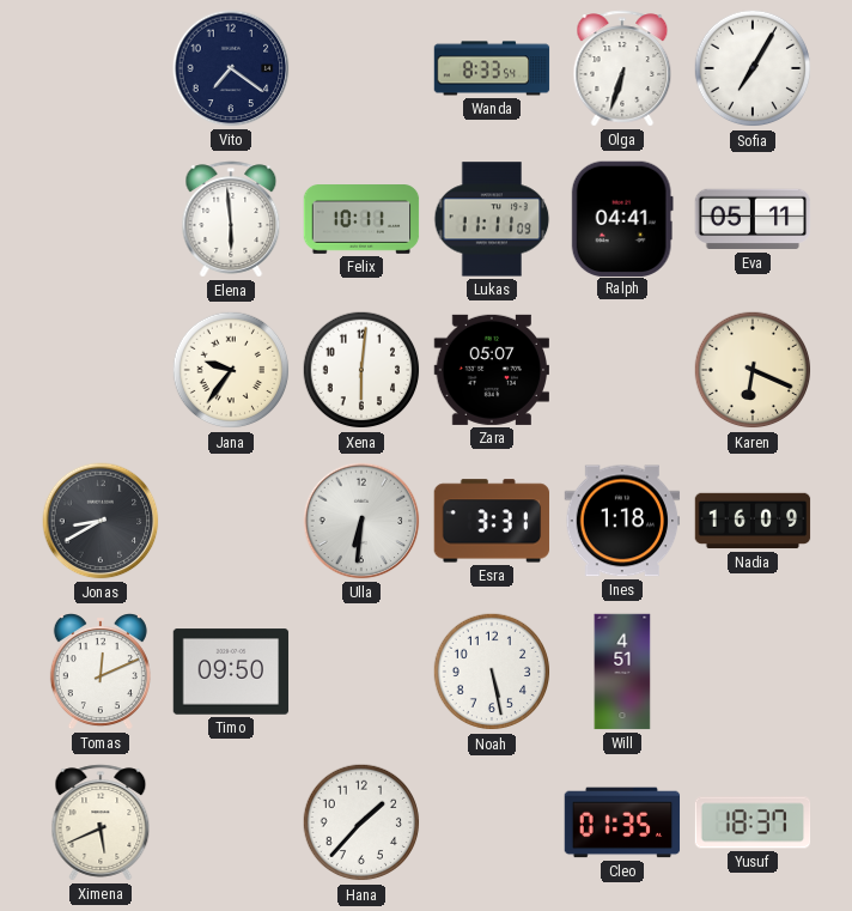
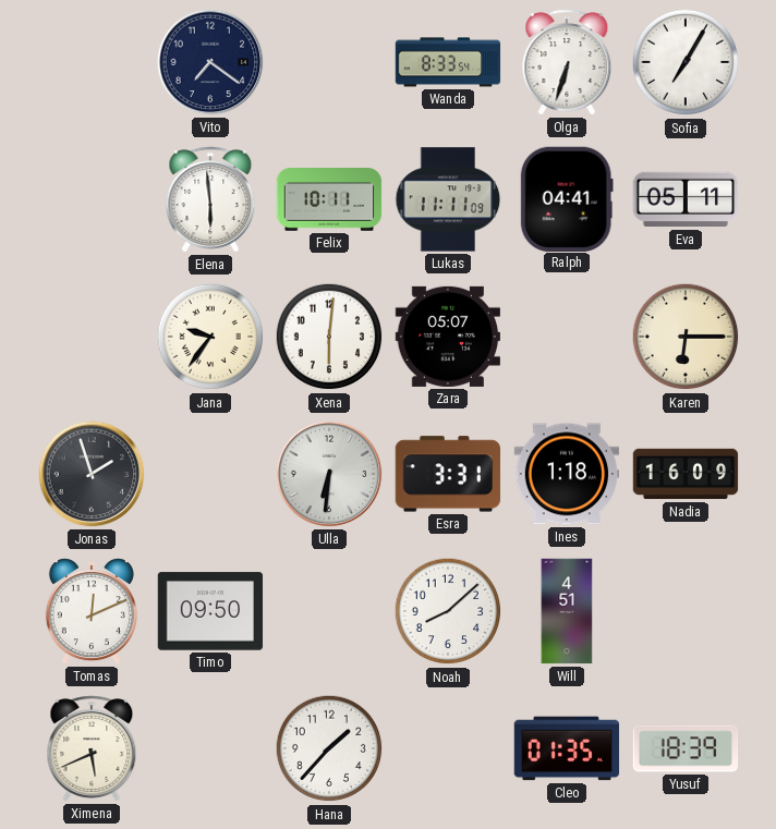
Karen: 6:19 -> 6:15 (686, 337)
Jonas: 8:40 -> 1:57 (92, 474)
Noah: 5:28 -> 8:08 (448, 611)
Yusuf: 18:37 -> 18:39 (686, 748)
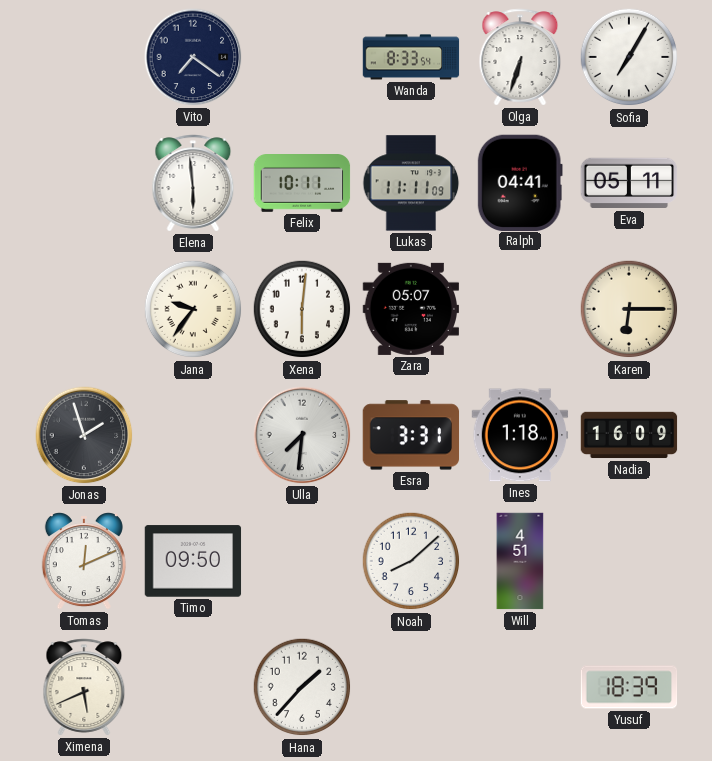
Ulla: 6:31 -> 7:31 (302, 435)
Cleo: 01:35 -> none (567, 748)
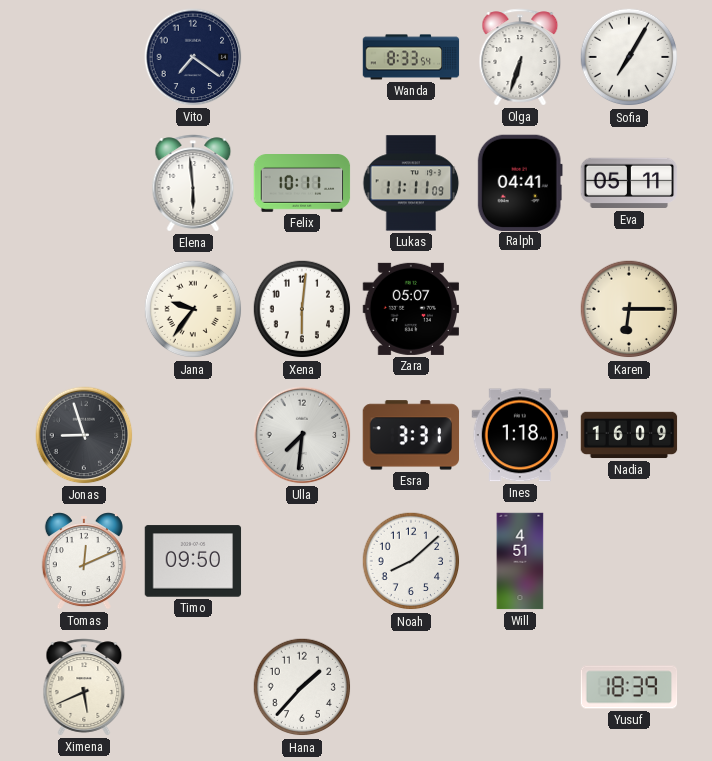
Jonas: 1:57 -> 8:57 (84, 435)
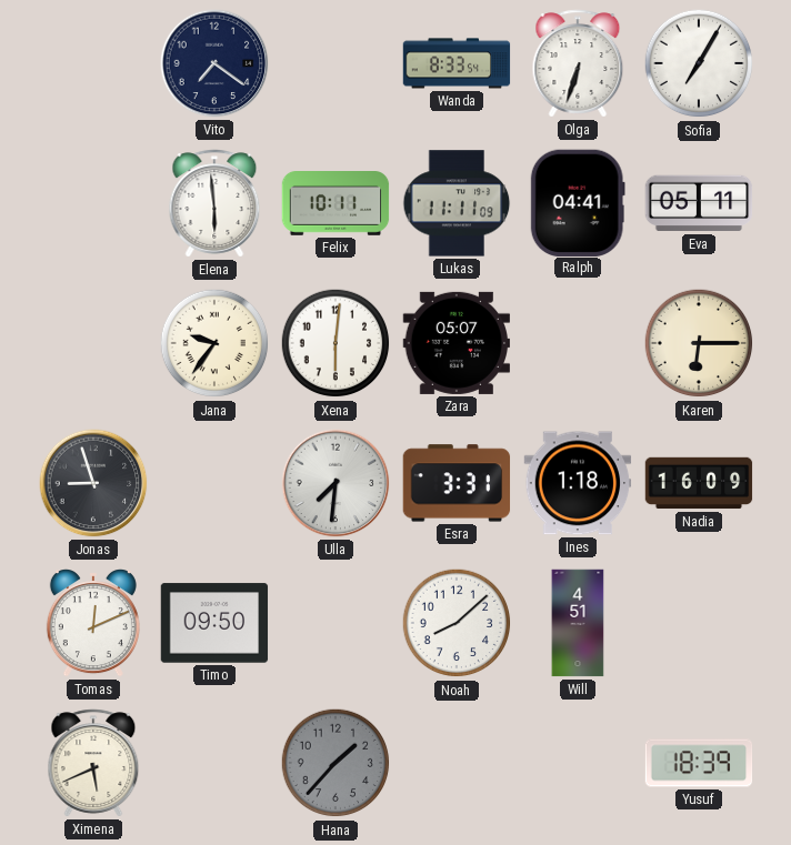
Hana dial: white -> grey (336, 763)
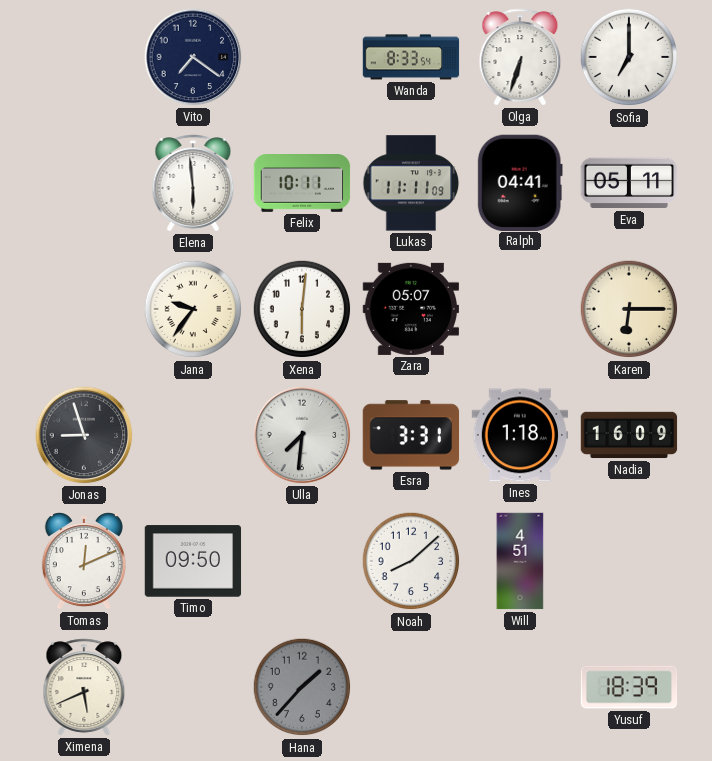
Sofia: 7:05 -> 7:00 (629, 57)
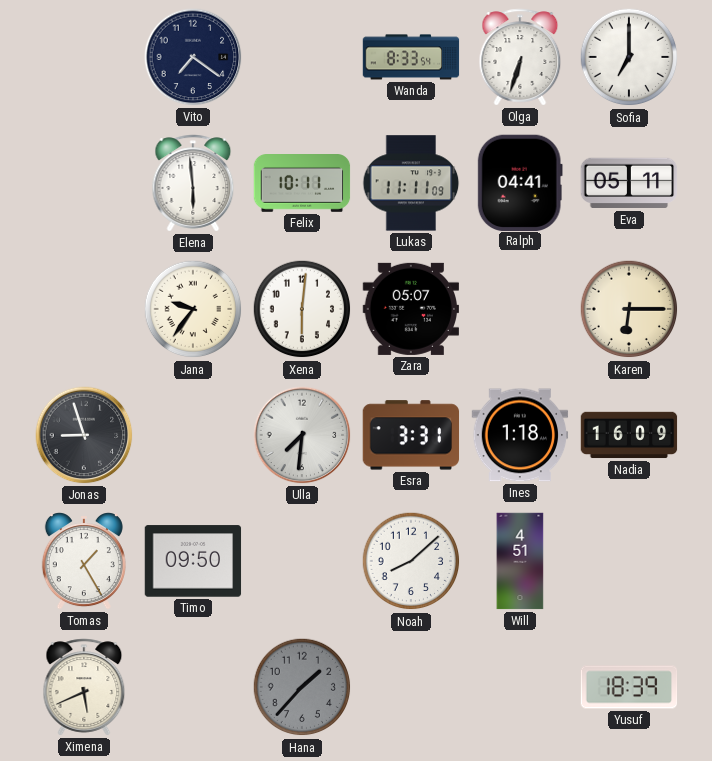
Tomas: 12:11 -> 1:25 (84, 561)
